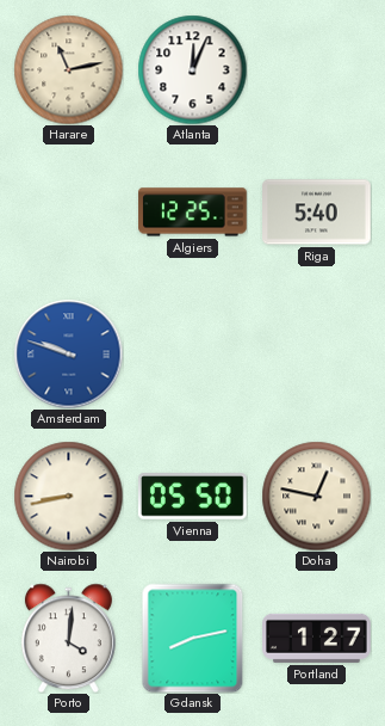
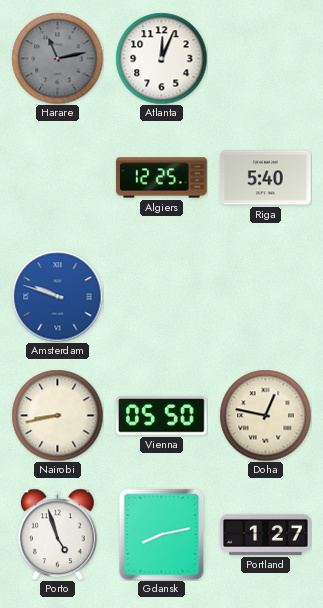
Harare dial: cream -> grey (57, 58)
Porto: 4:01 -> 4:57 (57, 534)
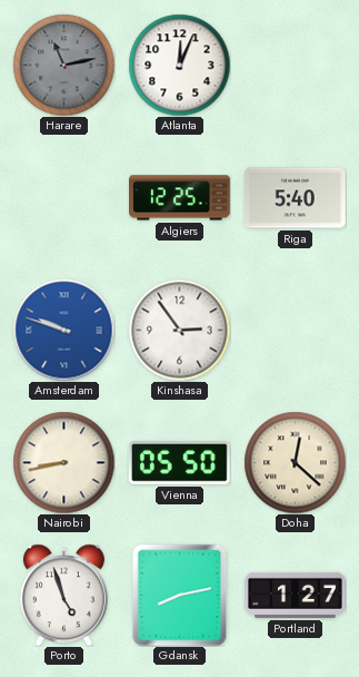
Kinshasa: none -> 2:54 (179, 330)
Doha: 12:47 -> 12:22 (295, 462)
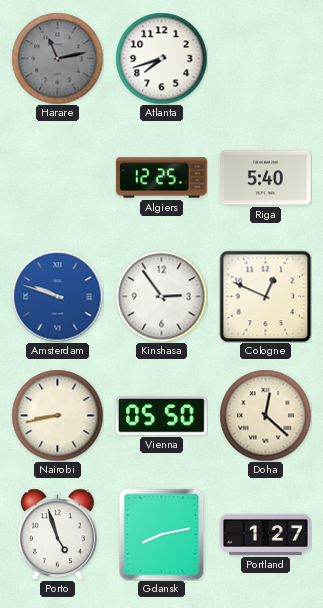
Atlanta: 12:04 -> 7:42 (161, 58)
Cologne: none -> 12:49 (265, 296)
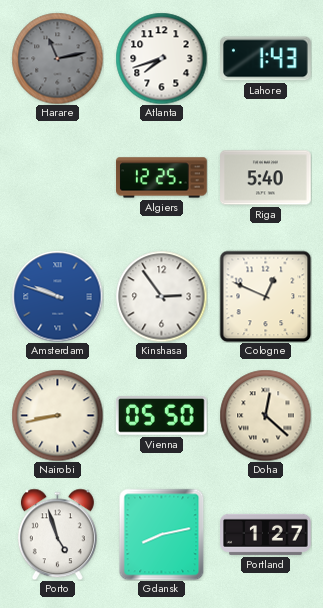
Lahore: none -> 1:43 (266, 59)
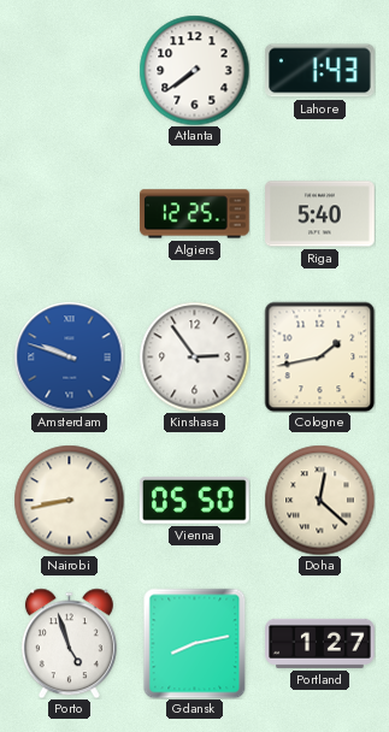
Harare: 11:13 -> none (57, 58)
Atlanta: 7:42 -> 7:39 (194, 70)
Cologne: 12:49 -> 1:43 (319, 356)
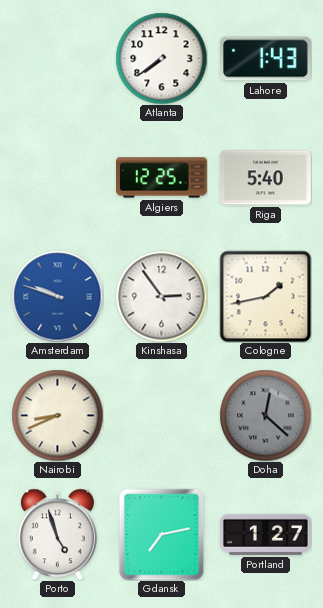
Nairobi: 8:43 -> 8:41 (57, 415)
Vienna: 05:50 -> none (195, 501)
Doha dial: cream -> grey (265, 415)
Gdansk: 8:13 -> 7:13 (162, 534)
